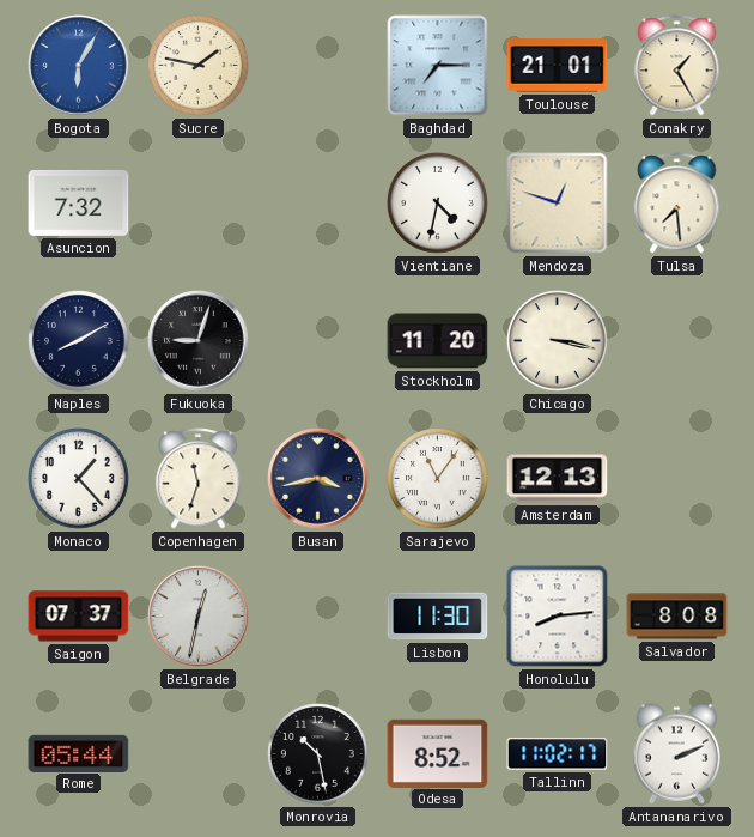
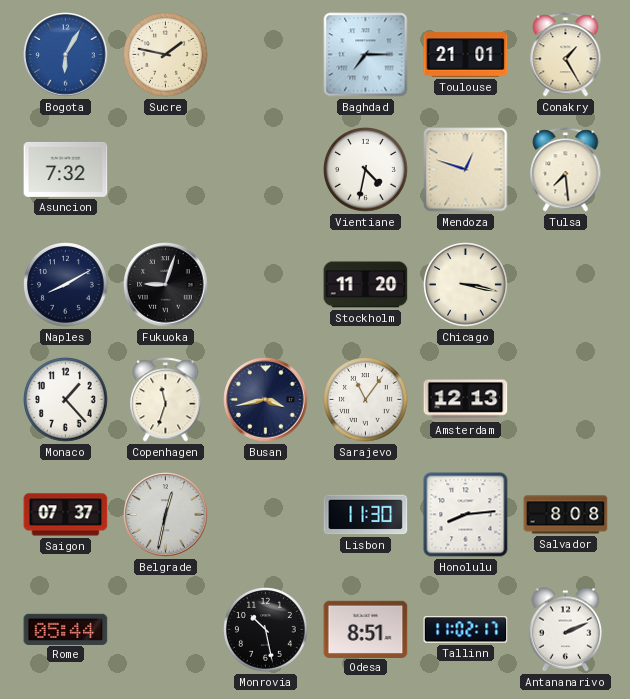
Odesa: 8:52 -> 8:51 (366, 629)
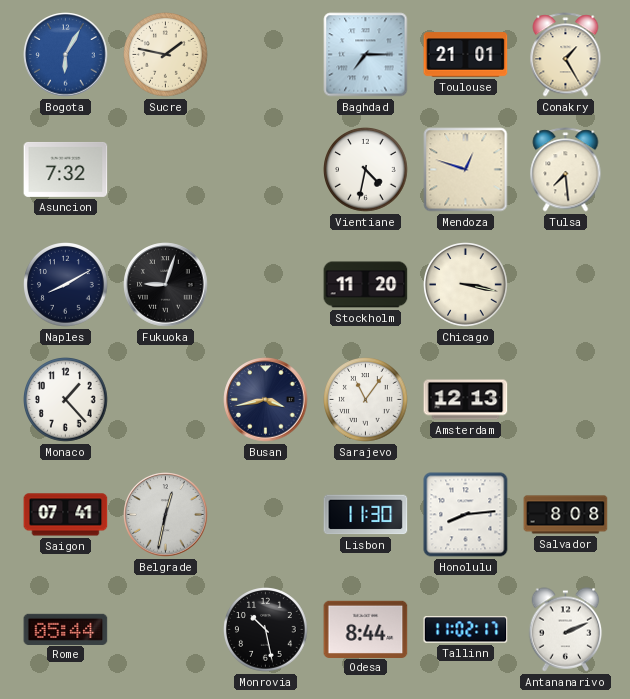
Copenhagen: 11:33 -> none (166, 400)
Saigon: 07:37 -> 07:41 (66, 515)
Odesa: 8:51 -> 8:44 (366, 629)
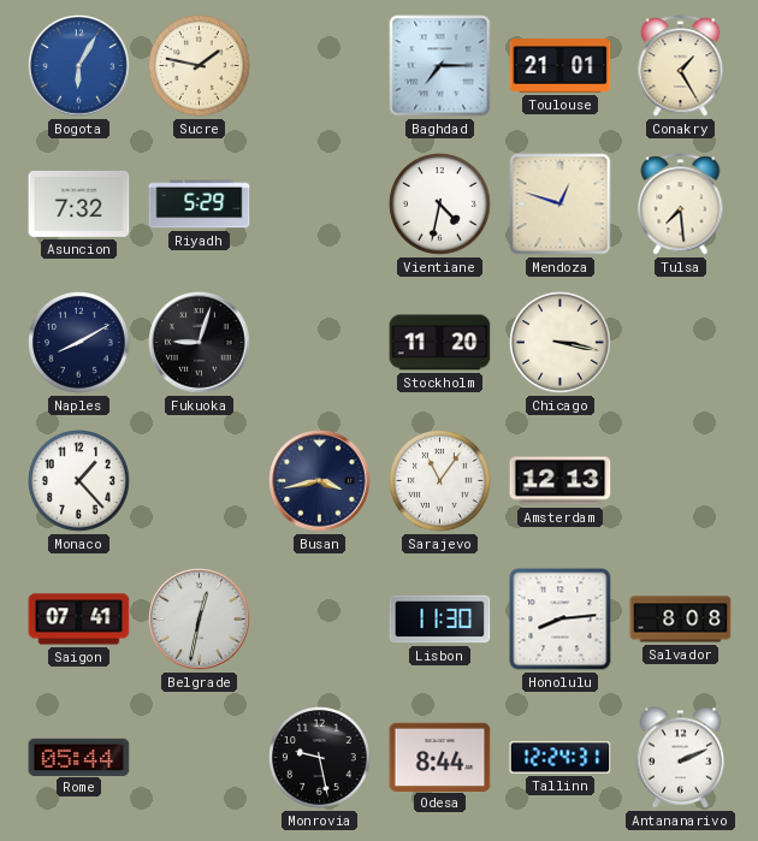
Riyadh: none -> 5:29 (200, 205)
Monrovia: 10:28 -> 9:28 (320, 758)
Tallinn: 11:02 -> 12:24 (561, 758)
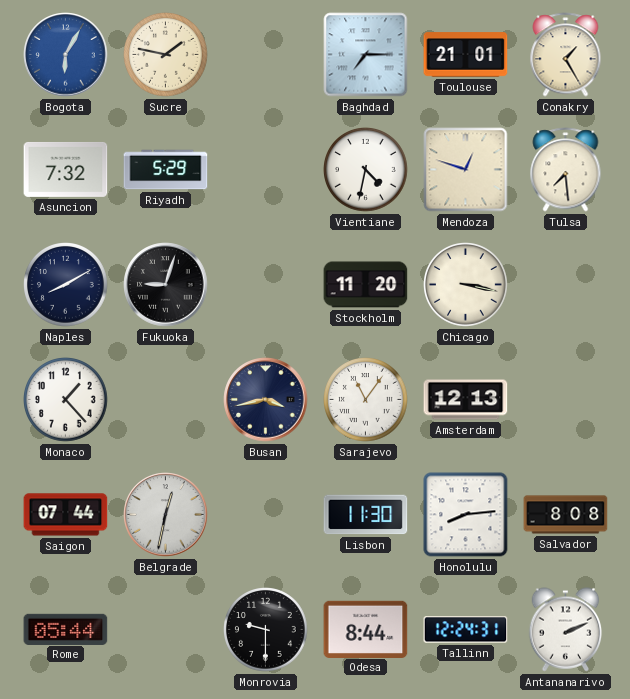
Saigon: 07:41 -> 07:44 (66, 515)
Monrovia: 9:28 -> 9:30 (266, 630)
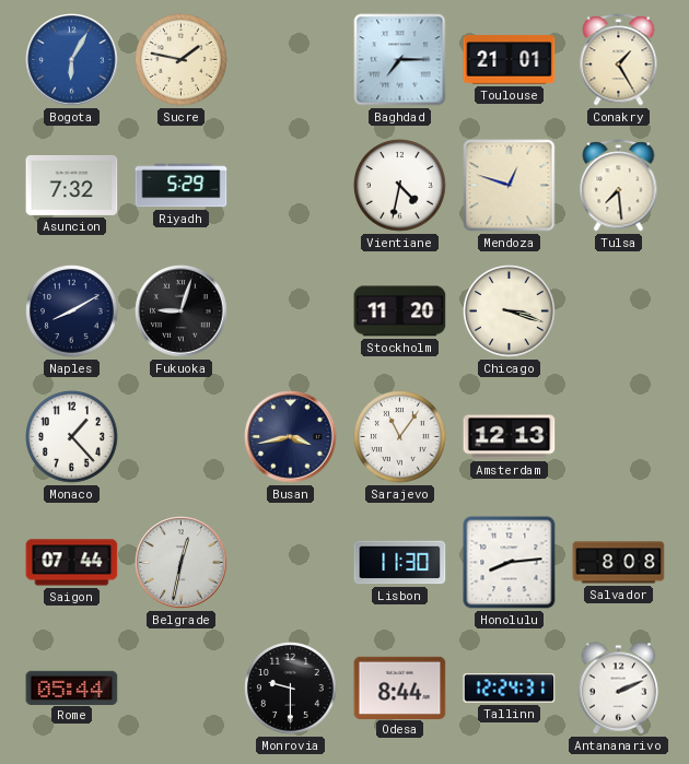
Chicago: 3:17 -> 3:18 (510, 312)
